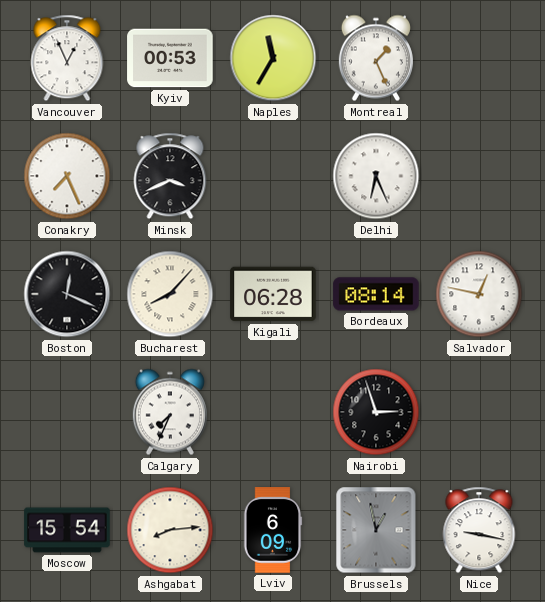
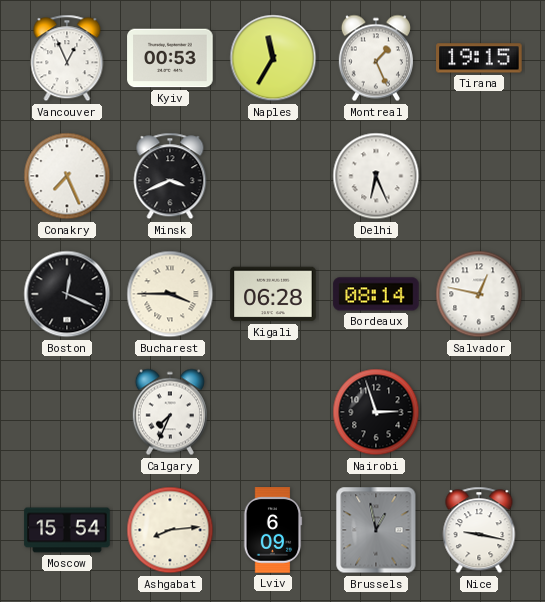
Tirana: none -> 19:15 (479, 58)
Bucharest: 8:07 -> 3:45 (170, 294)
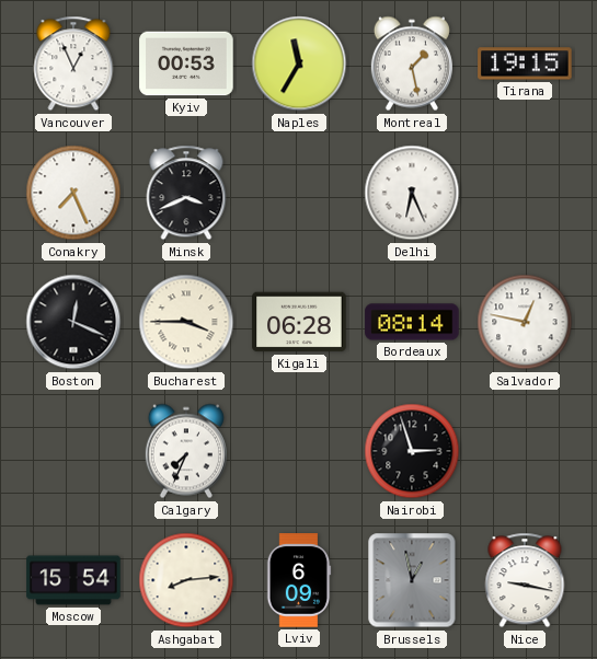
Montreal: 1:26 -> 1:28 (412, 63)
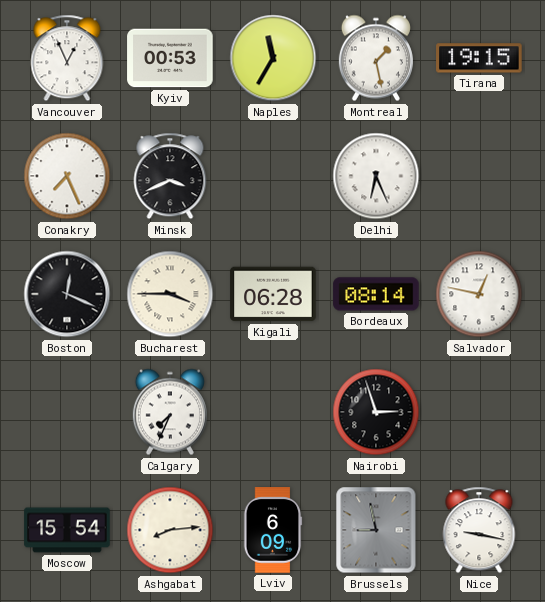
Brussels: 12:58 -> 8:58 (376, 530)
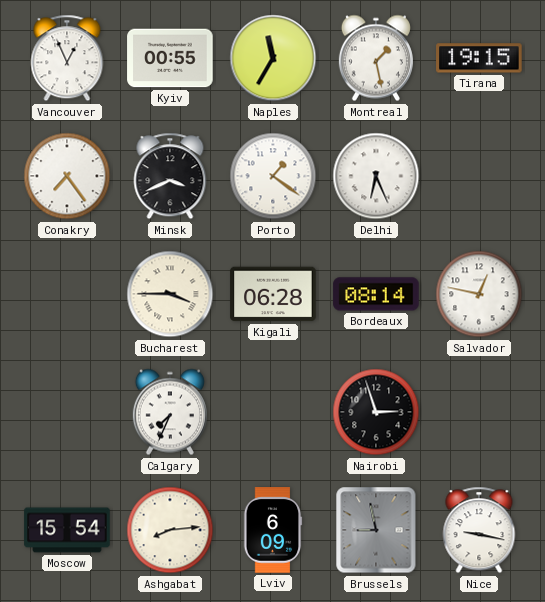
Kyiv: 00:53 -> 00:55 (170, 58)
Conakry: 7:26 -> 7:24 (67, 176)
Porto: none -> 1:21 (273, 176)
Boston: 12:19 -> none (67, 294)
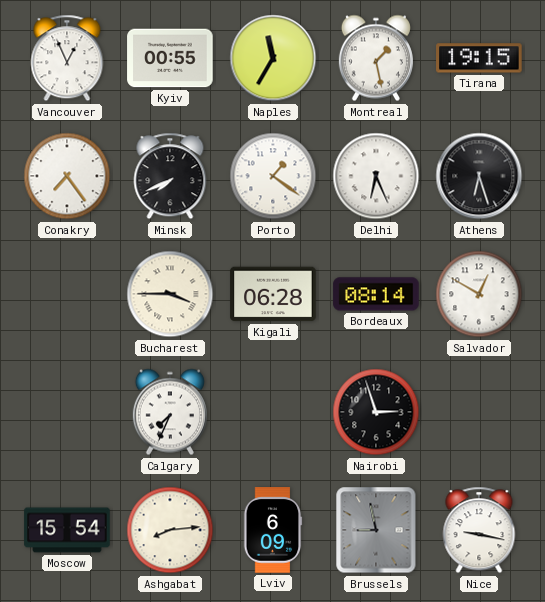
Minsk: 3:41 -> 7:41 (170, 176)
Athens: none -> 6:27 (479, 176)
Salvador: 12:47 -> 12:50 (479, 294)
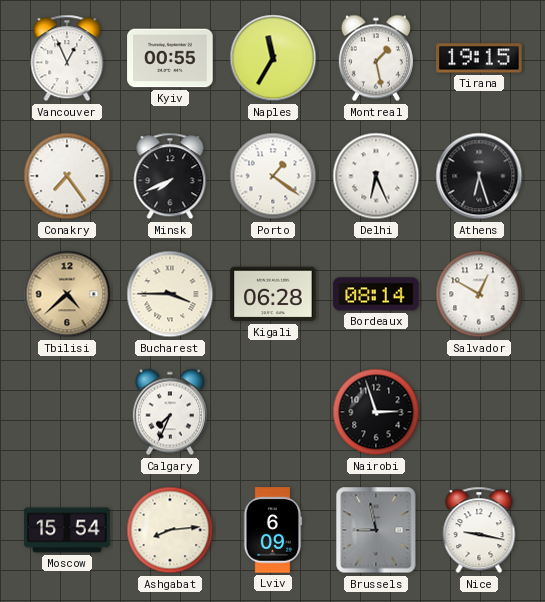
Tbilisi: none -> 4:38 (67, 294)
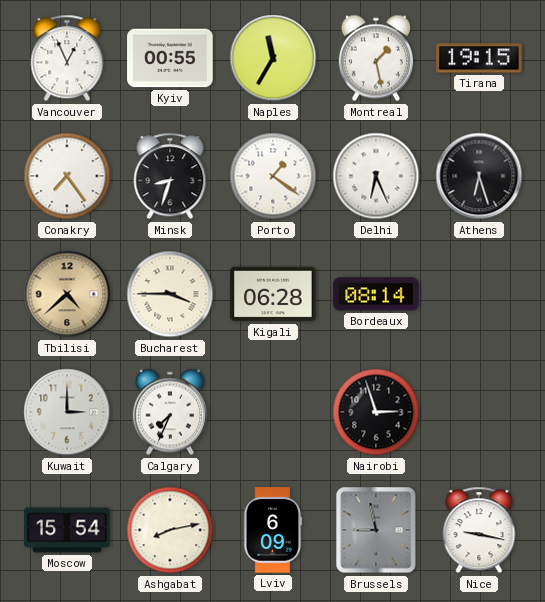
Minsk: 7:41 -> 8:33 (170, 176)
Salvador: 12:50 -> none (479, 294)
Kuwait: none -> 3:00 (67, 412)
Ashgabat: 8:14 -> 8:13 (170, 530)
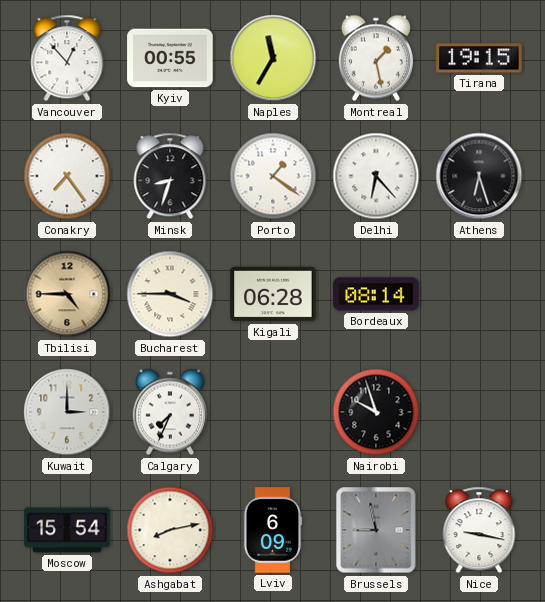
Vancouver: 12:56 -> 12:53 (67, 58)
Delhi: 6:26 -> 6:23 (376, 176)
Tbilisi: 4:38 -> 4:45 (67, 294)
Nairobi: 2:57 -> 9:57 (376, 412)
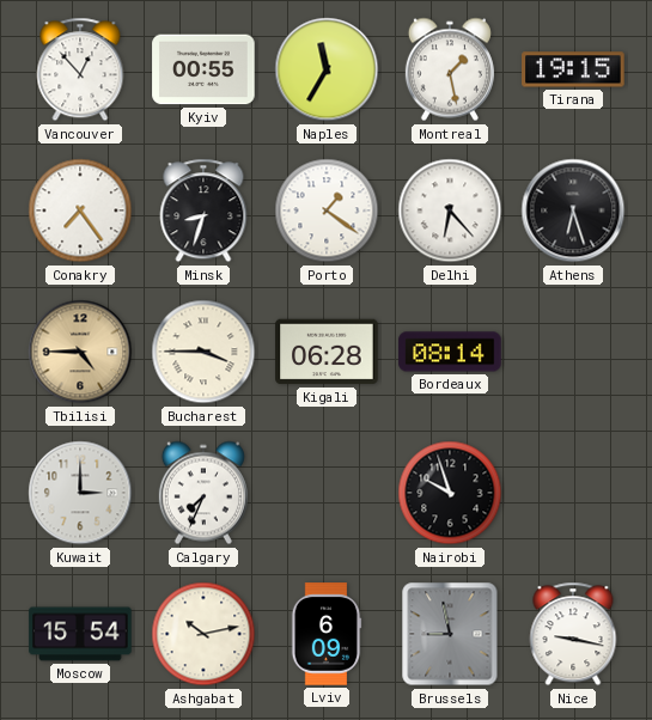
Ashgabat: 8:13 -> 10:13 (203, 634)
